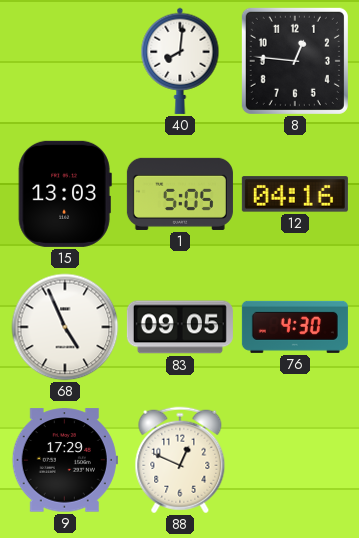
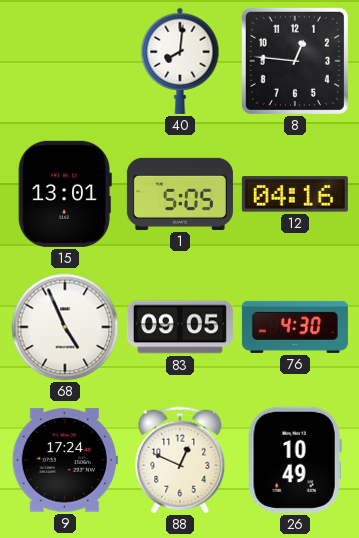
15: 13:03 -> 13:01 (65, 194)
9: 17:29 -> 17:24 (65, 460)
26: none -> 10:49 (295, 460)
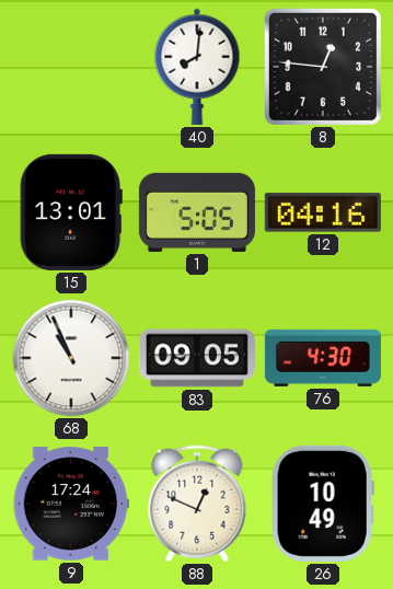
68: 4:56 -> 10:56 (71, 358)
